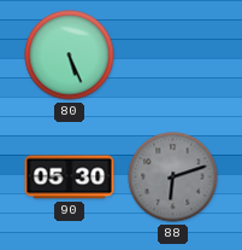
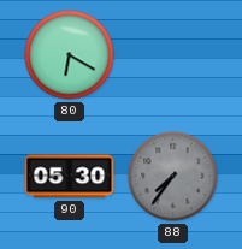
80: 5:26 -> 6:20 (70, 55)
88: 6:12 -> 7:36 (173, 177)
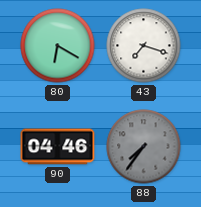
43: none -> 7:18 (144, 46)
90: 05:30 -> 04:46 (58, 147)
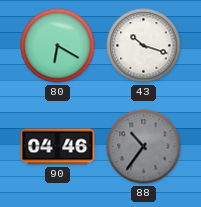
43: 7:18 -> 10:18 (144, 46)
88: 7:36 -> 10:36 (144, 147)
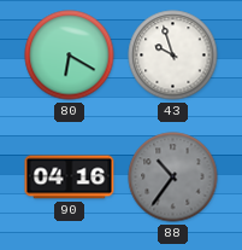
43: 10:18 -> 9:57 (173, 56)
90: 04:46 -> 04:16 (70, 178)
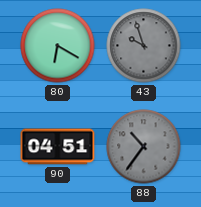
43 dial: white -> grey (144, 46)
90: 04:16 -> 04:51 (58, 147)
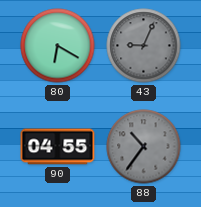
43: 9:57 -> 9:04 (144, 46)
90: 04:51 -> 04:55 (58, 147)
